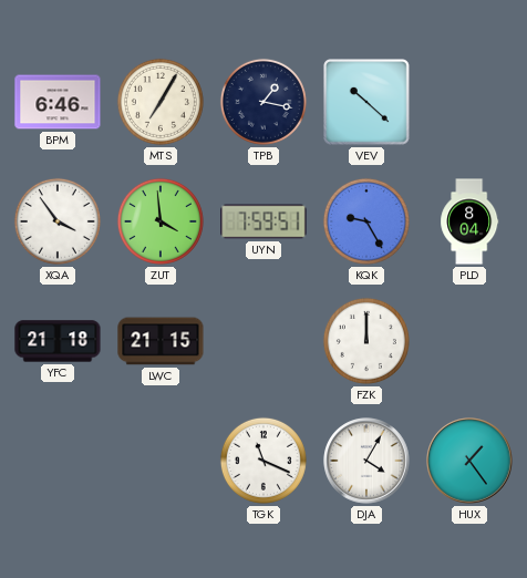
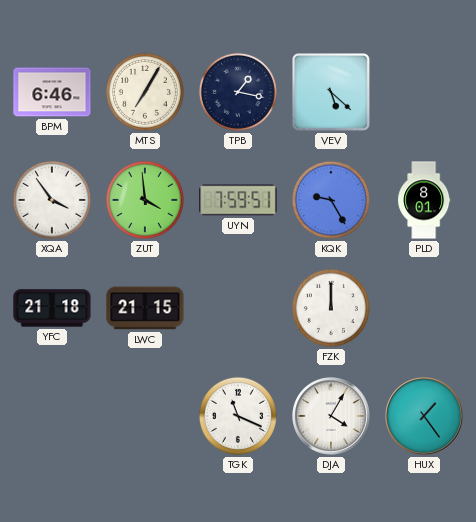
VEV: 10:22 -> 5:22 (331, 92)
PLD: 8:04 -> 8:01 (424, 200)
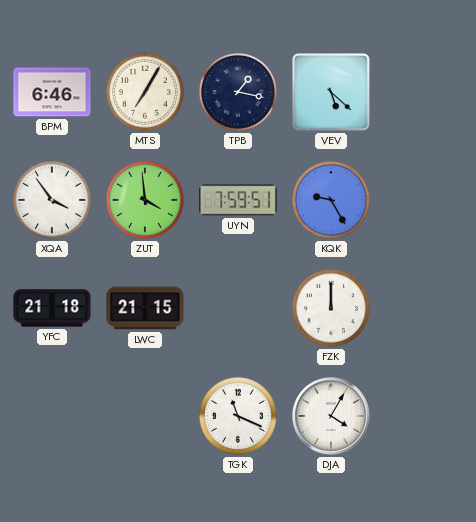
PLD: 8:01 -> none (424, 200)
HUX: 1:24 -> none (424, 416)
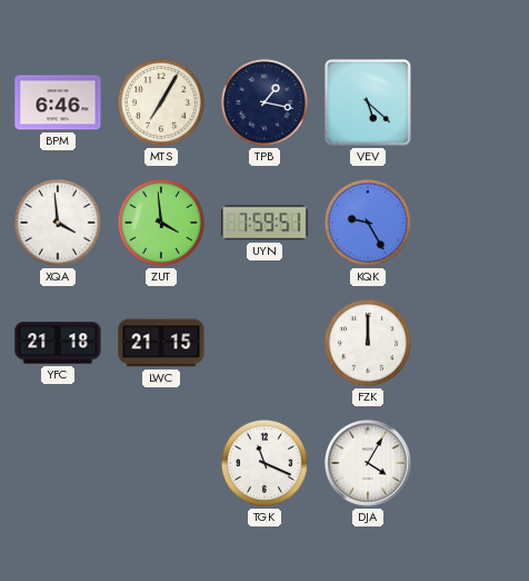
XQA: 3:54 -> 3:59 (58, 223)
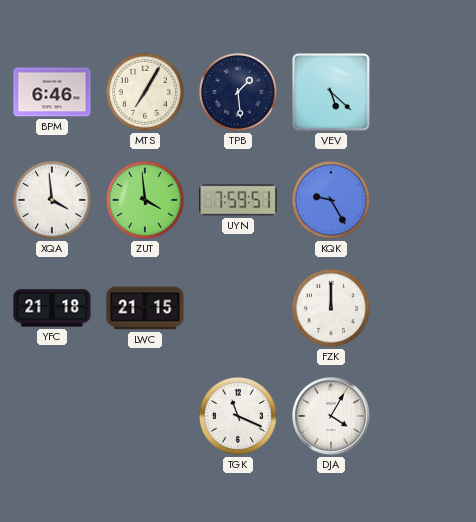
TPB: 1:17 -> 1:29 (238, 92)
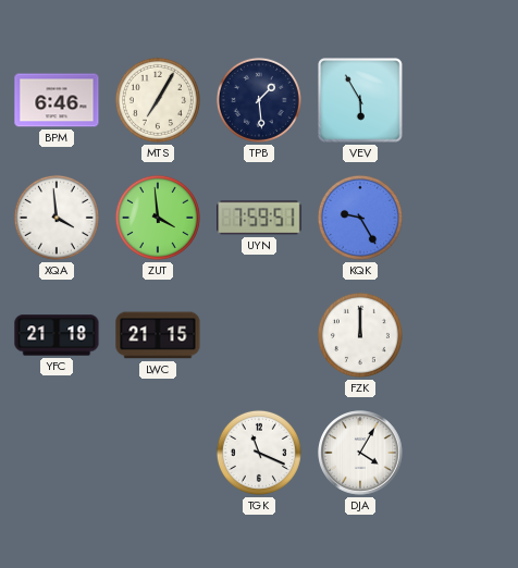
VEV: 5:22 -> 5:55 (360, 100)
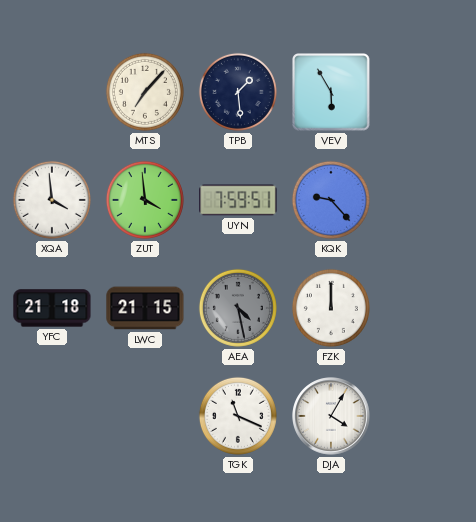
BPM: 6:46 -> none (57, 100)
MTS: 7:05 -> 7:07 (145, 92)
KQK: 9:25 -> 9:23 (331, 200)
AEA: none -> 4:28 (238, 308)
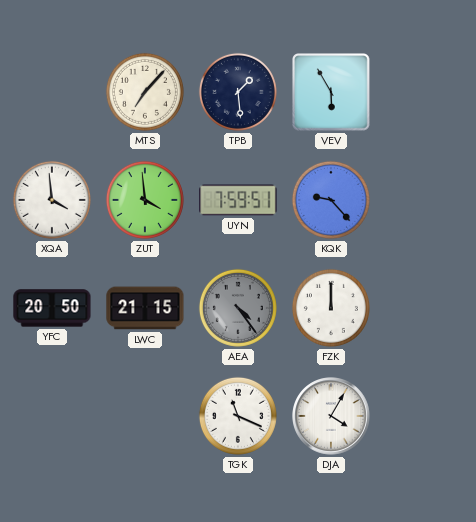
YFC: 21:18 -> 20:50 (52, 308)
AEA: 4:28 -> 4:24 (238, 308)
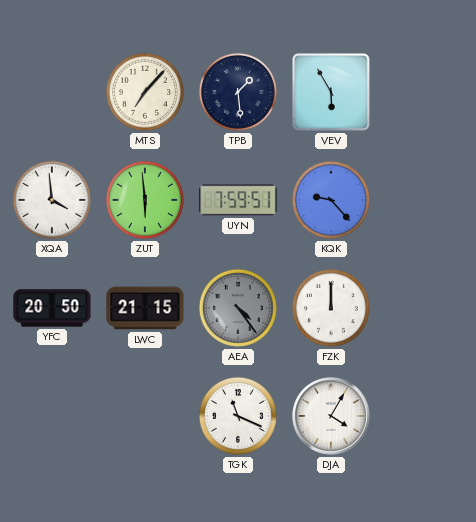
ZUT: 3:59 -> 5:59 (145, 200)
